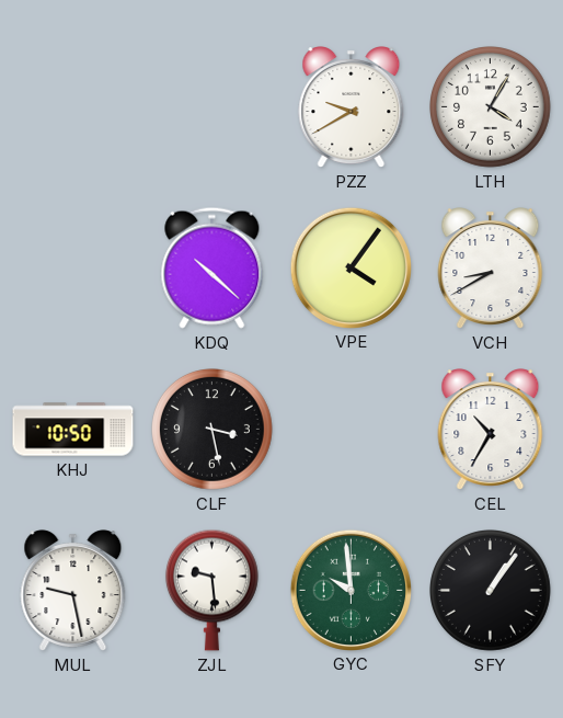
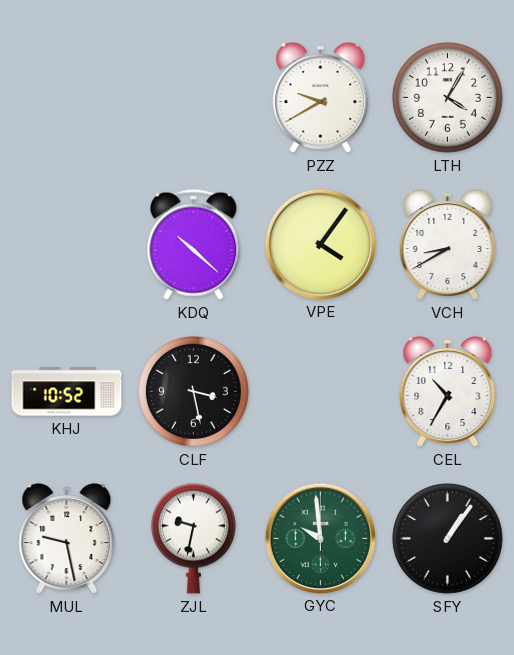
KHJ: 10:50 -> 10:52 (67, 392)
ZJL: 9:29 -> 9:32 (193, 538)
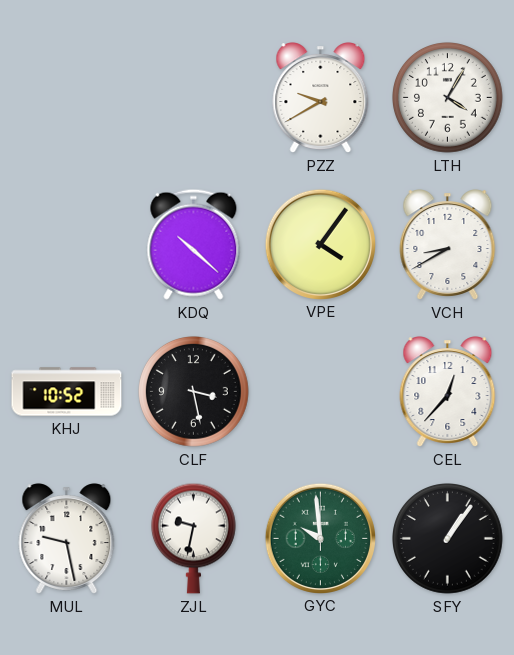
CEL: 10:35 -> 12:37 (448, 392)
